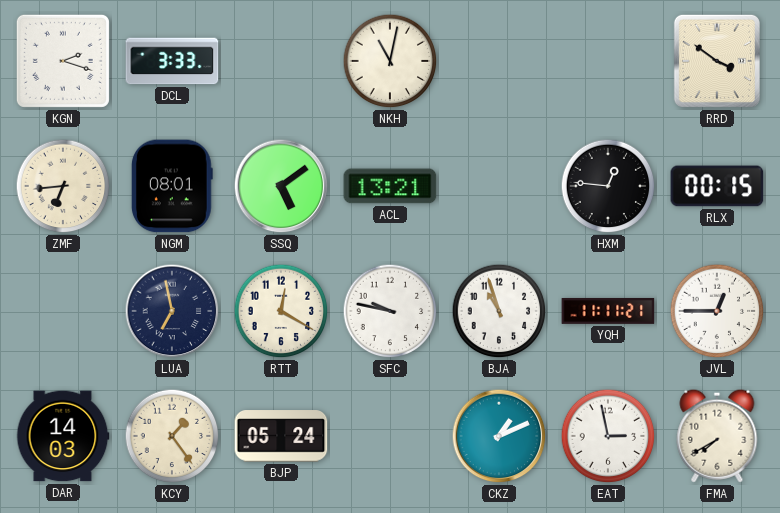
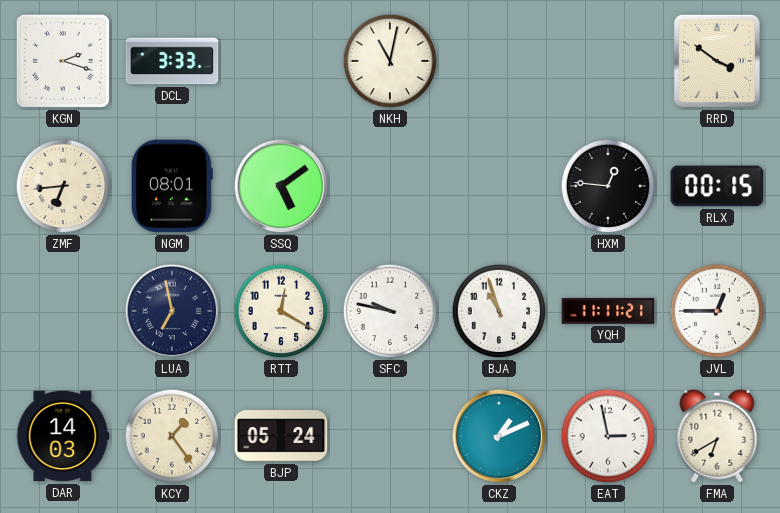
ACL: 13:21 -> none (390, 186)
FMA: 7:40 -> 6:40 (717, 436)
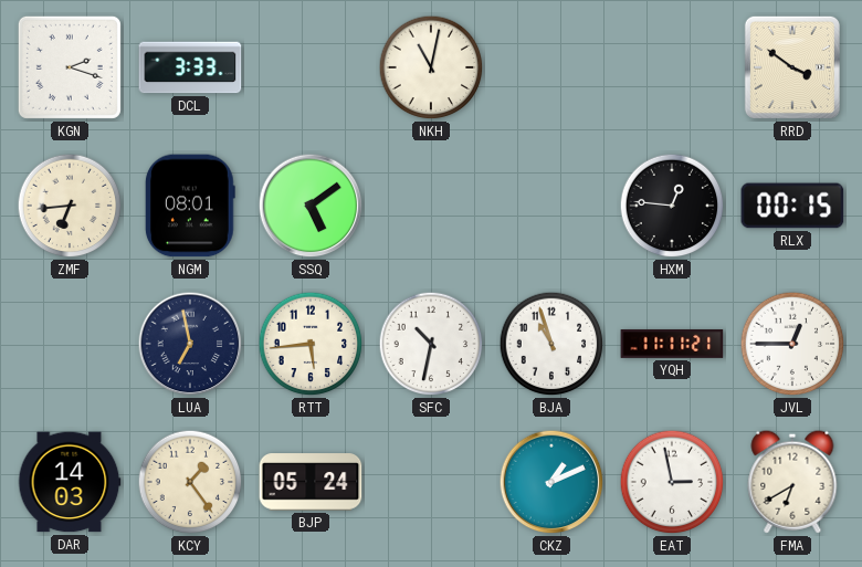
RTT: 12:20 -> 5:44 (311, 344)
SFC: 9:47 -> 10:32 (431, 344)
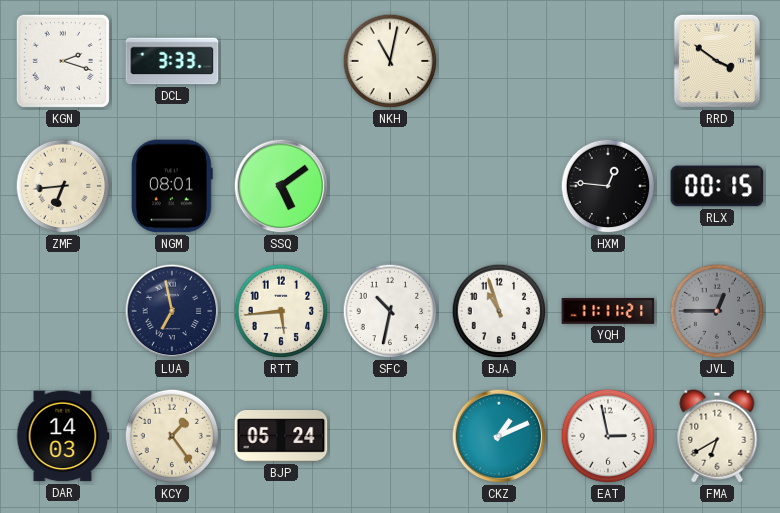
JVL dial: white -> grey (717, 311)
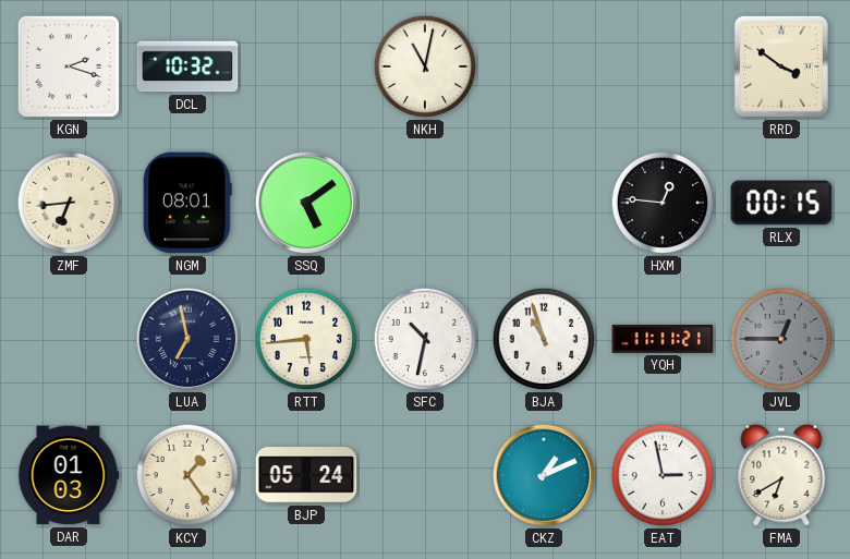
DCL: 3:33 -> 10:32 (187, 66)
DAR: 14:03 -> 01:03 (69, 475)
